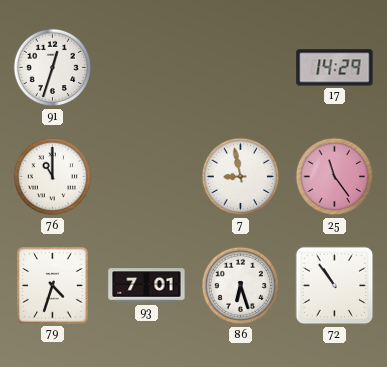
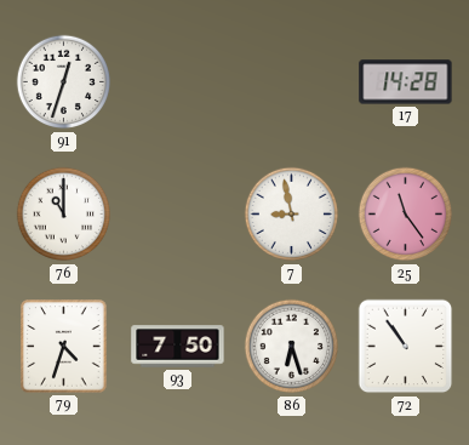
17: 14:29 -> 14:28 (406, 82)
93: 7:01 -> 7:50 (178, 347)
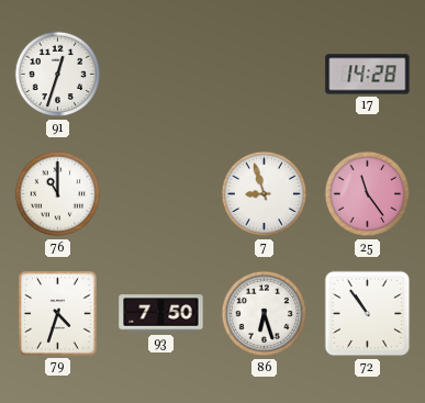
7: 8:58 -> 8:57 (265, 194)
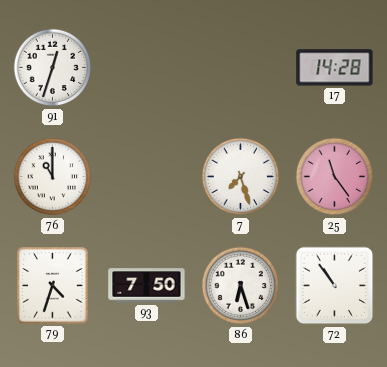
7: 8:57 -> 7:27 (241, 177)
